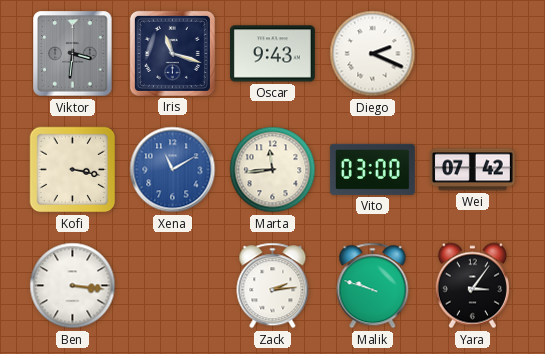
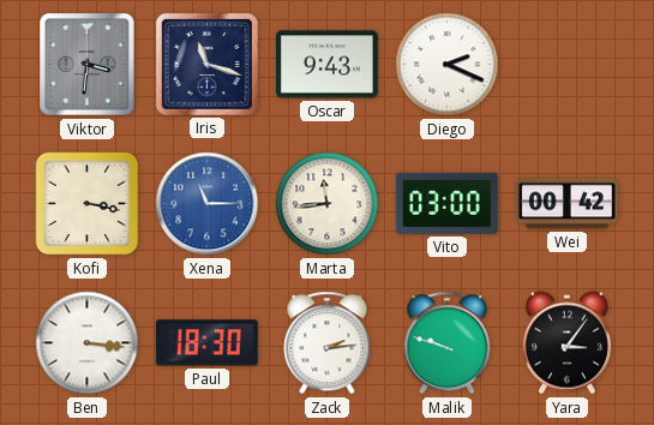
Xena: 11:10 -> 11:15 (208, 204)
Wei: 07:42 -> 00:42 (566, 204)
Paul: none -> 18:30 (206, 343)
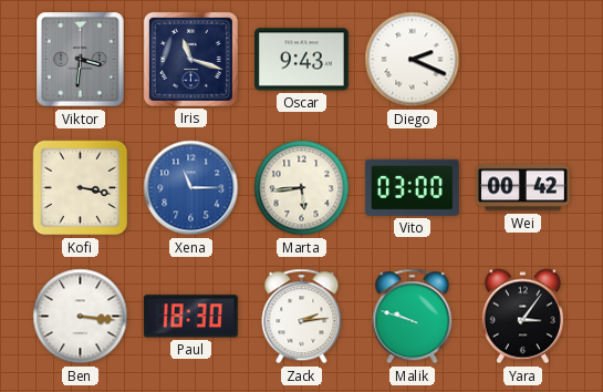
Marta: 11:44 -> 5:44 (302, 188)
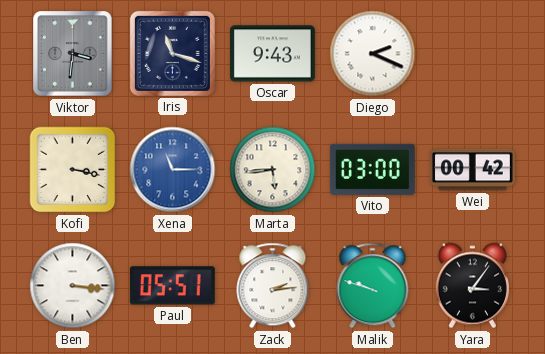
Paul: 18:30 -> 05:51 (172, 286)
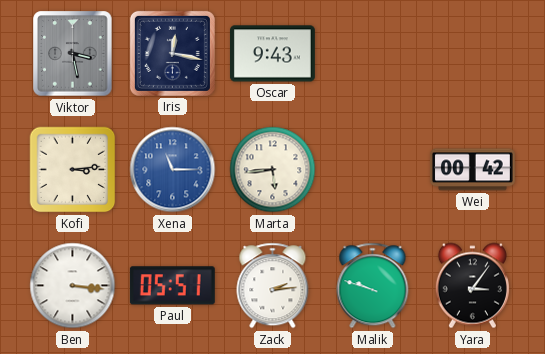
Viktor: 3:31 -> 3:28 (73, 54)
Iris: 11:18 -> 12:17 (172, 53)
Diego: 2:19 -> none (373, 54)
Kofi: 3:17 -> 3:14 (73, 170)
Vito: 03:00 -> none (372, 169)
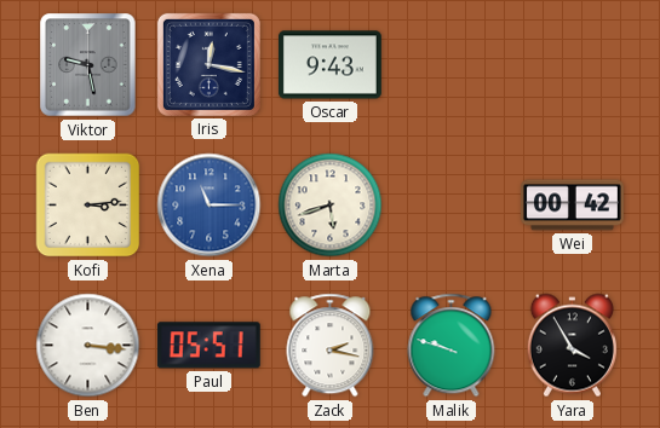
Viktor: 3:28 -> 9:28 (88, 65)
Marta: 5:44 -> 5:42 (331, 206)
Zack: 2:14 -> 2:17 (331, 346)
Yara: 3:06 -> 3:55 (572, 346)
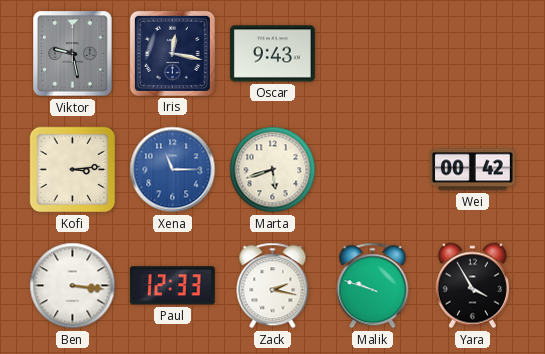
Paul: 05:51 -> 12:33 (172, 286)
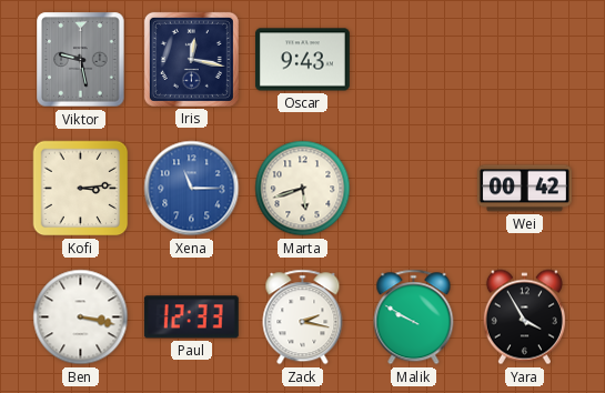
Ben: 3:16 -> 3:17 (81, 318)
Malik: 9:48 -> 9:50 (414, 318)
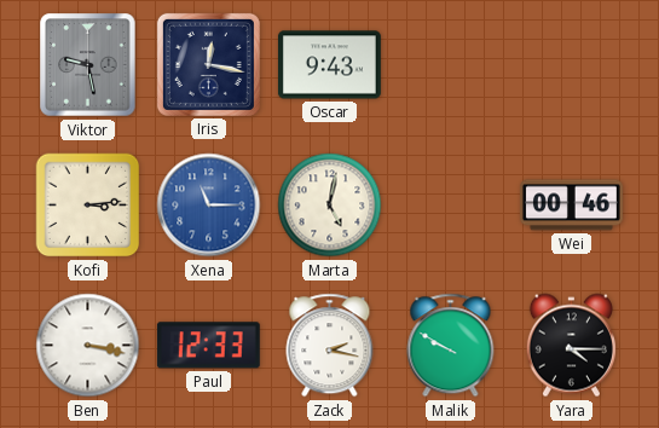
Marta: 5:42 -> 5:02 (330, 206)
Wei: 00:42 -> 00:46 (571, 206)
Yara: 3:55 -> 4:15 (571, 346)
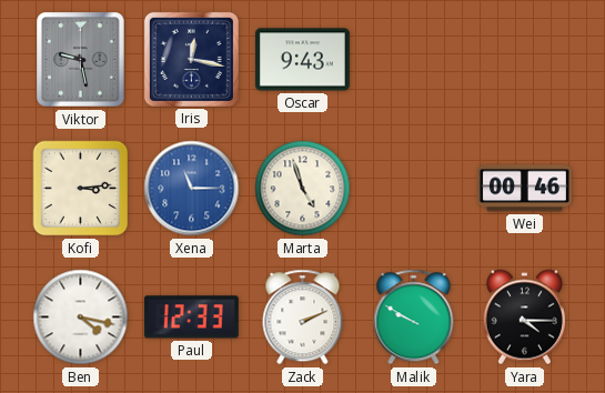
Marta: 5:02 -> 4:57 (303, 189)
Ben: 3:17 -> 4:17 (81, 318)
Zack: 2:17 -> 2:11 (303, 318)
